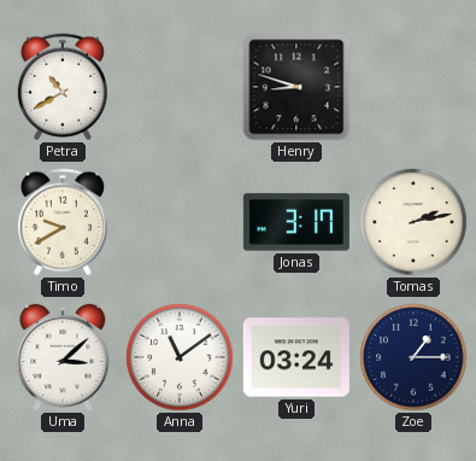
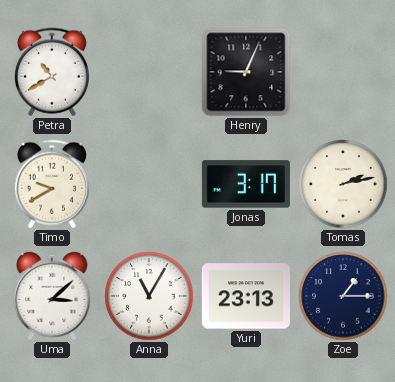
Henry: 8:48 -> 9:04 (246, 72)
Anna: 11:09 -> 11:05 (149, 296)
Yuri: 03:24 -> 23:13 (246, 296)
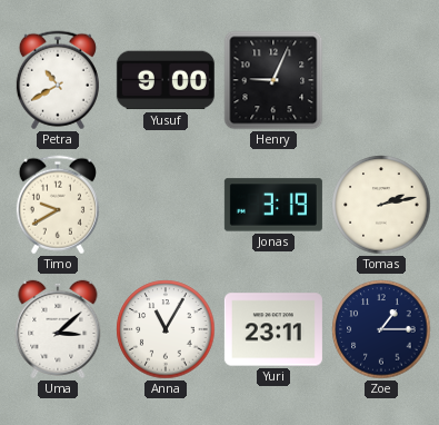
Yusuf: none -> 9:00 (166, 80)
Jonas: 3:17 -> 3:19 (273, 205)
Yuri: 23:13 -> 23:11 (273, 329)
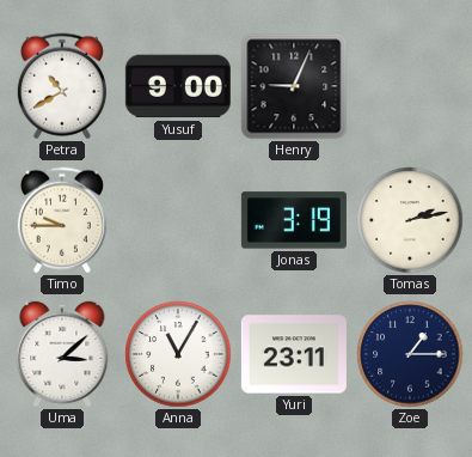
Timo: 9:40 -> 9:45 (62, 220)
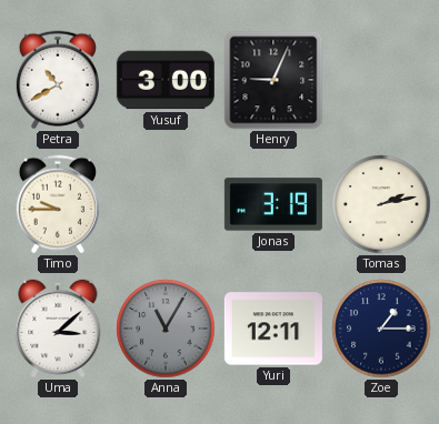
Yusuf: 9:00 -> 3:00 (166, 80)
Anna dial: white -> grey (166, 329)
Yuri: 23:11 -> 12:11 (273, 329)
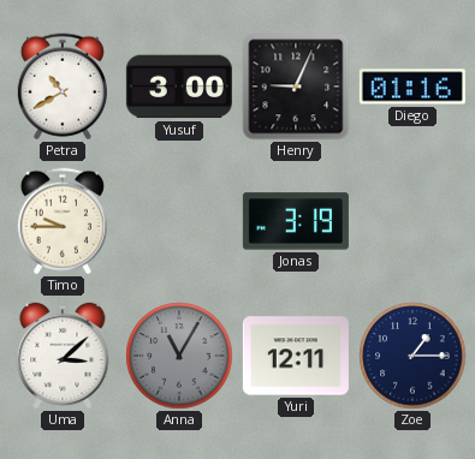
Diego: none -> 01:16 (412, 87)
Tomas: 2:13 -> none (381, 204)
